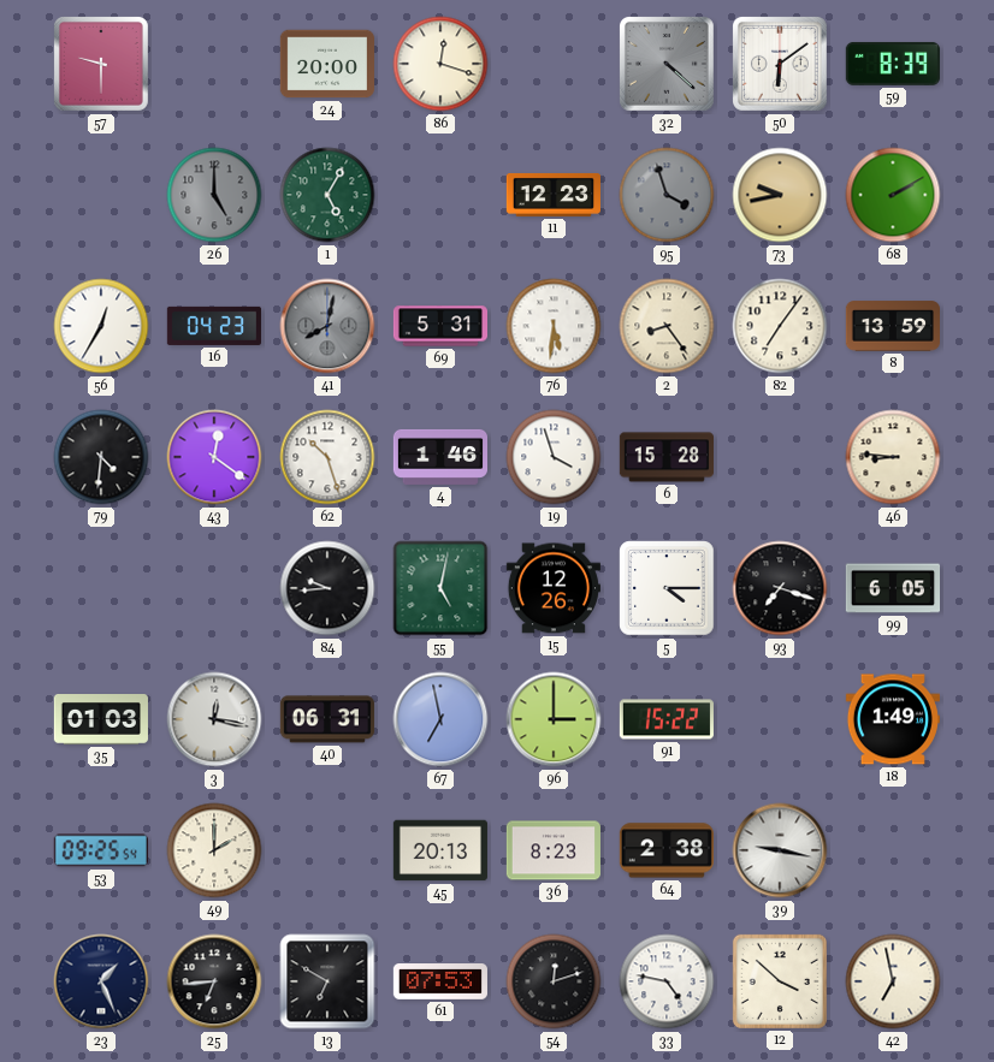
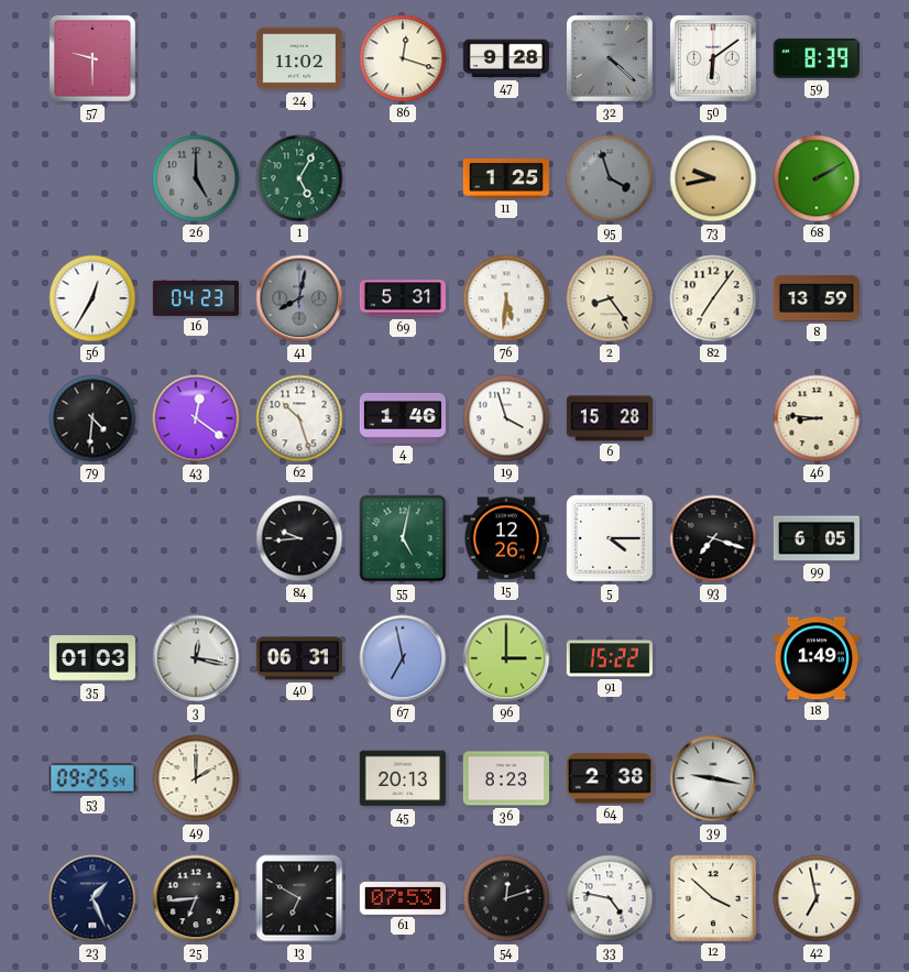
24: 20:00 -> 11:02 (299, 58)
47: none -> 9:28 (506, 58)
11: 12:23 -> 1:25 (506, 178)
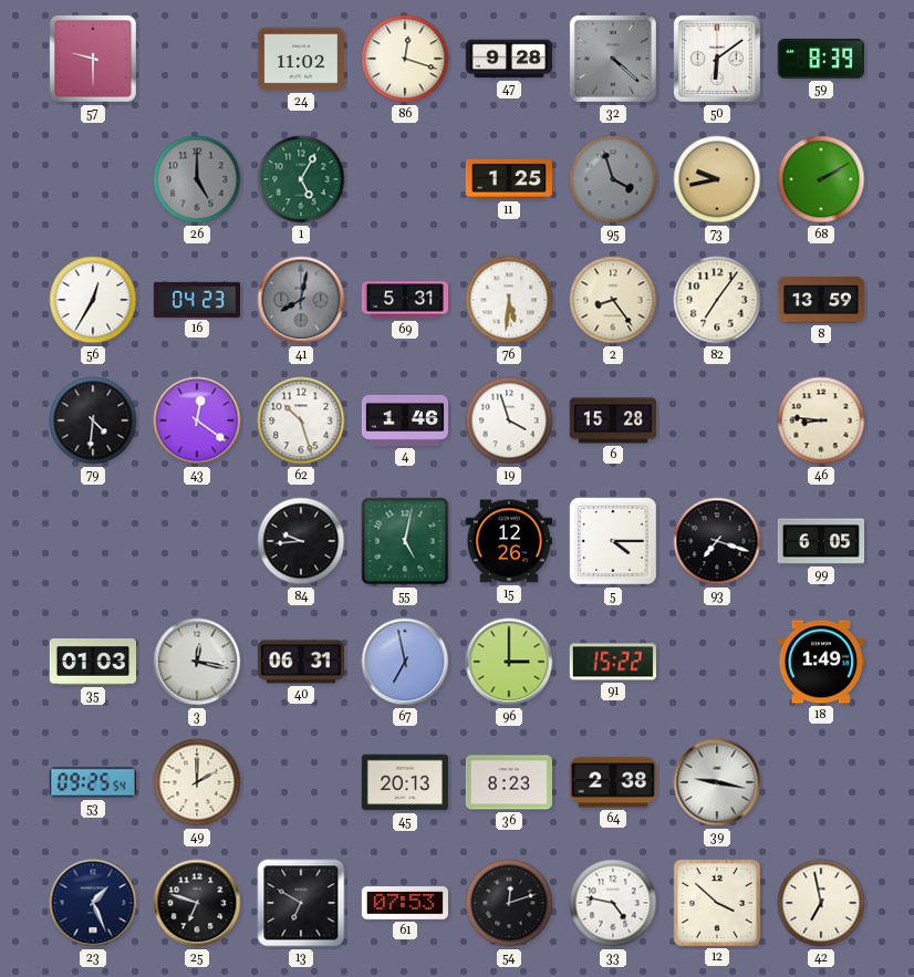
25: 6:44 -> 6:48 (197, 903)
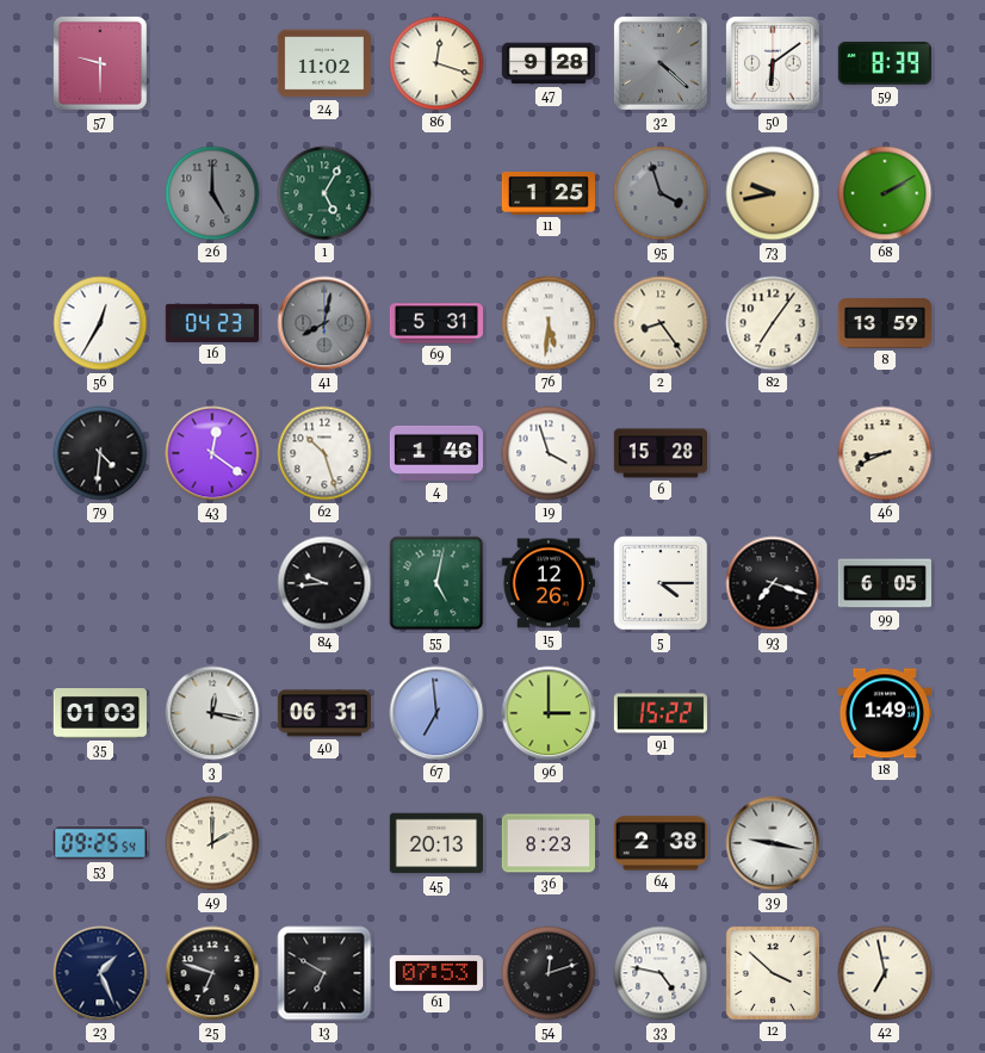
46: 8:46 -> 8:41 (885, 453)
67: 6:58 -> 6:59 (436, 713)
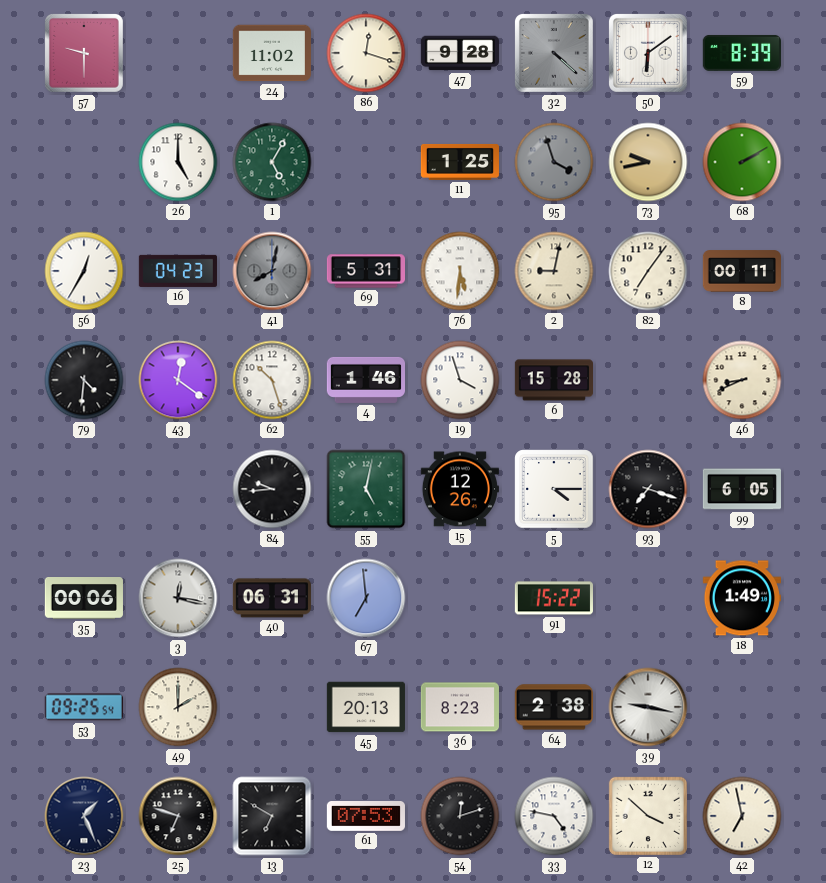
26 dial: grey -> white (178, 162)
2: 8:24 -> 9:02 (554, 271)
8: 13:59 -> 00:11 (741, 271)
35: 01:03 -> 00:06 (83, 599)
96: 3:00 -> none (549, 713)
